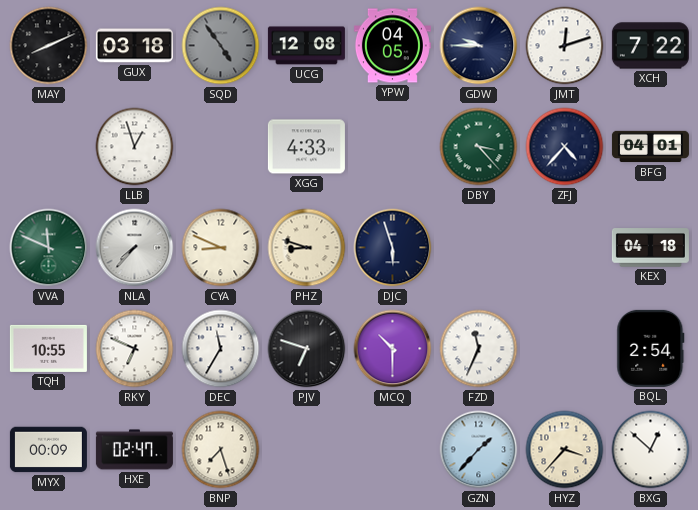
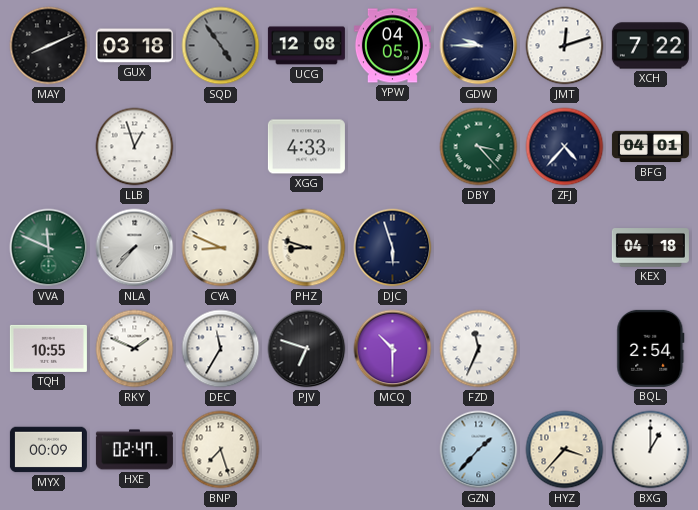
RKY: 6:49 -> 1:49 (135, 349)
BXG: 12:52 -> 1:00 (651, 450)
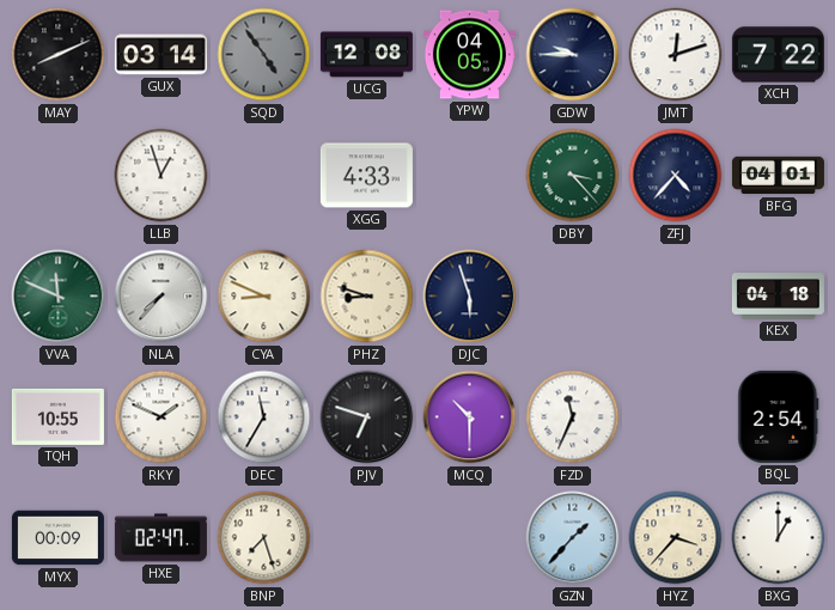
GUX: 03:18 -> 03:14 (160, 55)
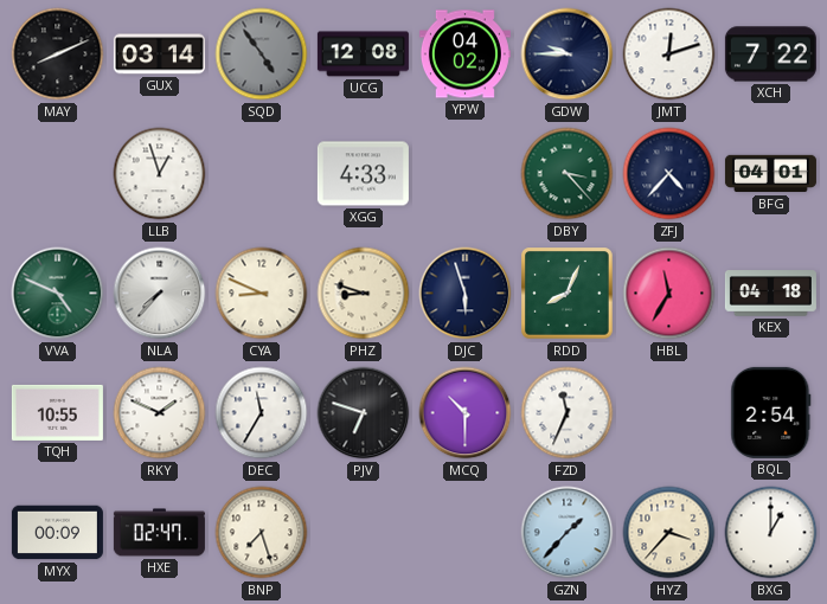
YPW: 04:05 -> 04:02 (464, 54)
VVA: 11:49 -> 4:49 (58, 294)
RDD: none -> 8:04 (568, 294)
HBL: none -> 11:35 (669, 294)
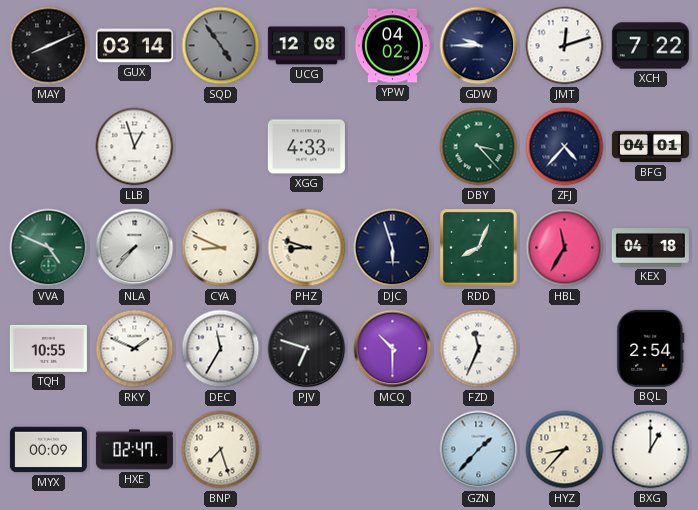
HYZ: 3:37 -> 8:37 (565, 450)
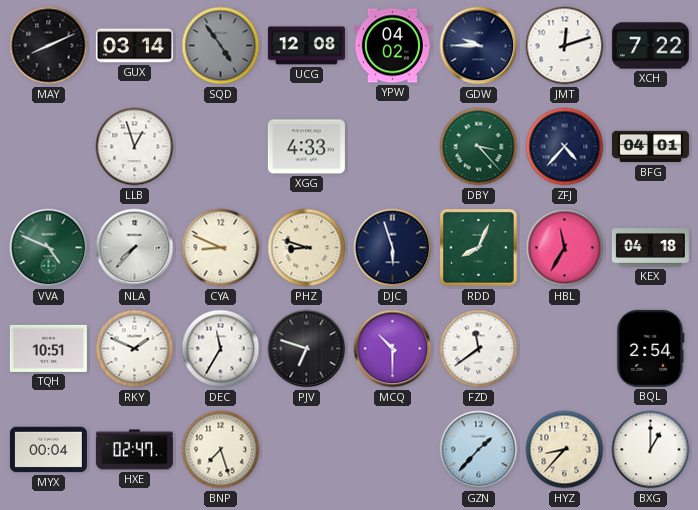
TQH: 10:55 -> 10:51 (48, 348)
FZD: 11:34 -> 11:39 (479, 349)
MYX: 00:09 -> 00:04 (48, 450)
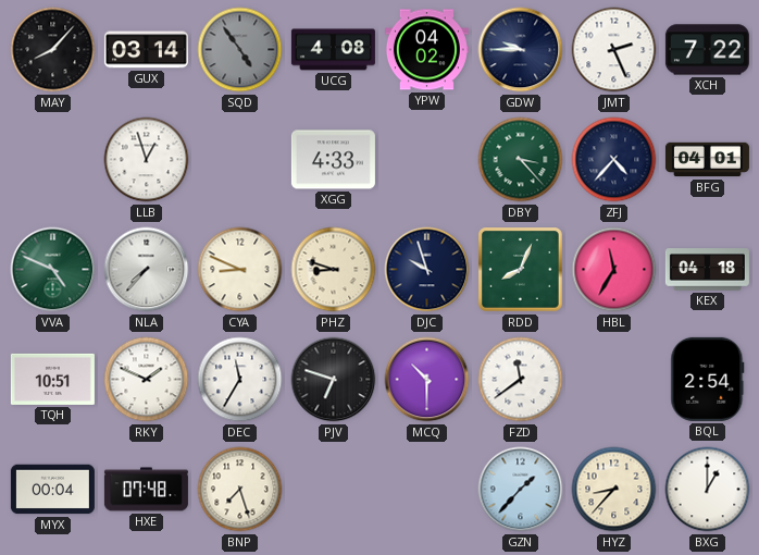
MAY: 8:11 -> 8:07 (53, 50)
UCG: 12:08 -> 4:08 (333, 50)
JMT: 12:12 -> 2:26 (614, 50)
DJC: 5:57 -> 9:57 (427, 270)
HXE: 02:47 -> 07:48 (146, 490)
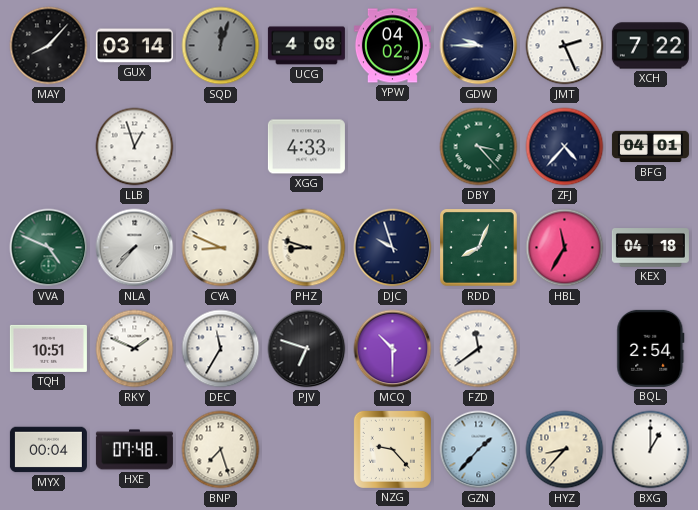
SQD: 4:54 -> 12:03 (221, 46)
NZG: none -> 9:23 (392, 449)
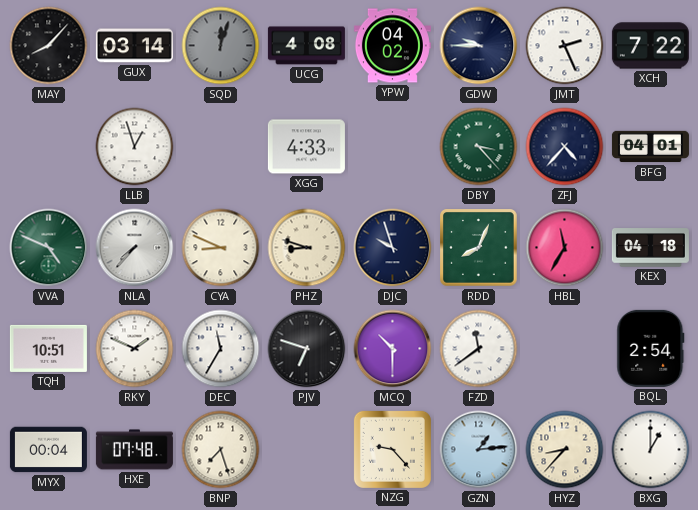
GZN: 1:37 -> 1:14 (479, 450)
